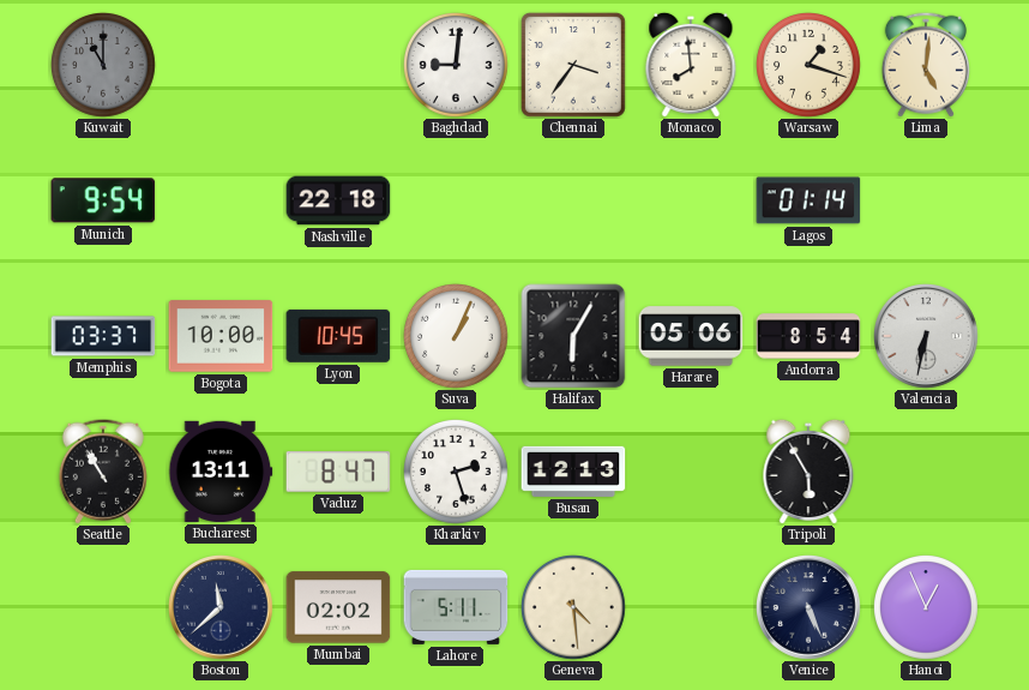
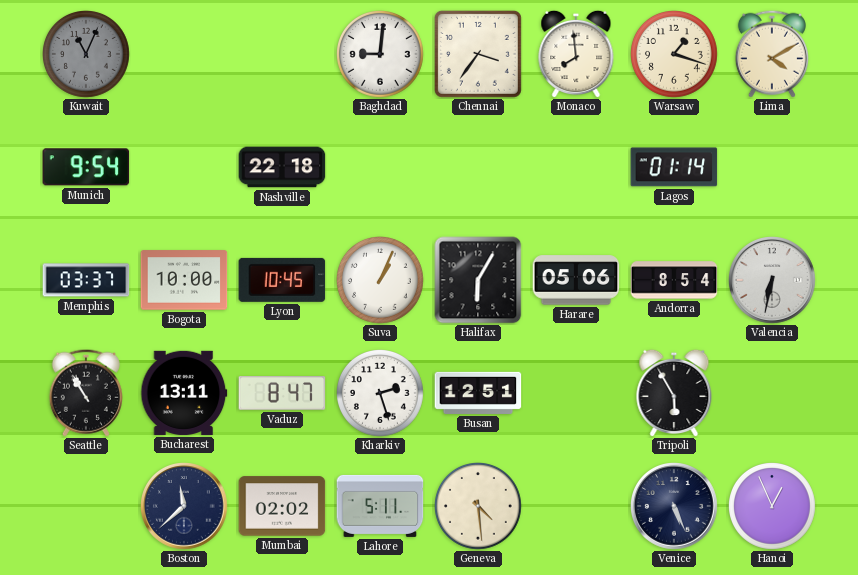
Kuwait: 11:00 -> 11:04 (87, 55)
Lima: 5:01 -> 4:10 (772, 54)
Busan: 12:13 -> 12:51 (478, 393)
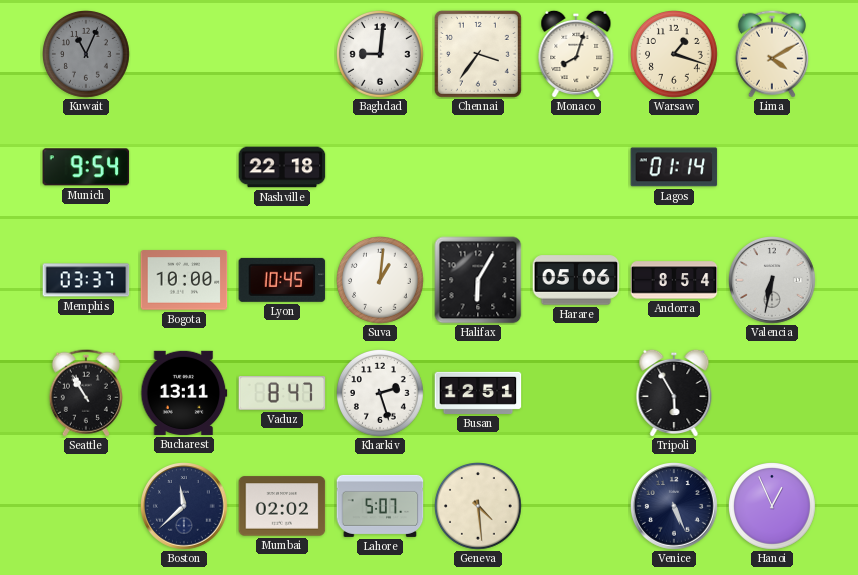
Monaco: 7:59 -> 8:03 (576, 54)
Suva: 1:04 -> 1:01 (381, 281)
Lahore: 5:11 -> 5:07 (380, 506)
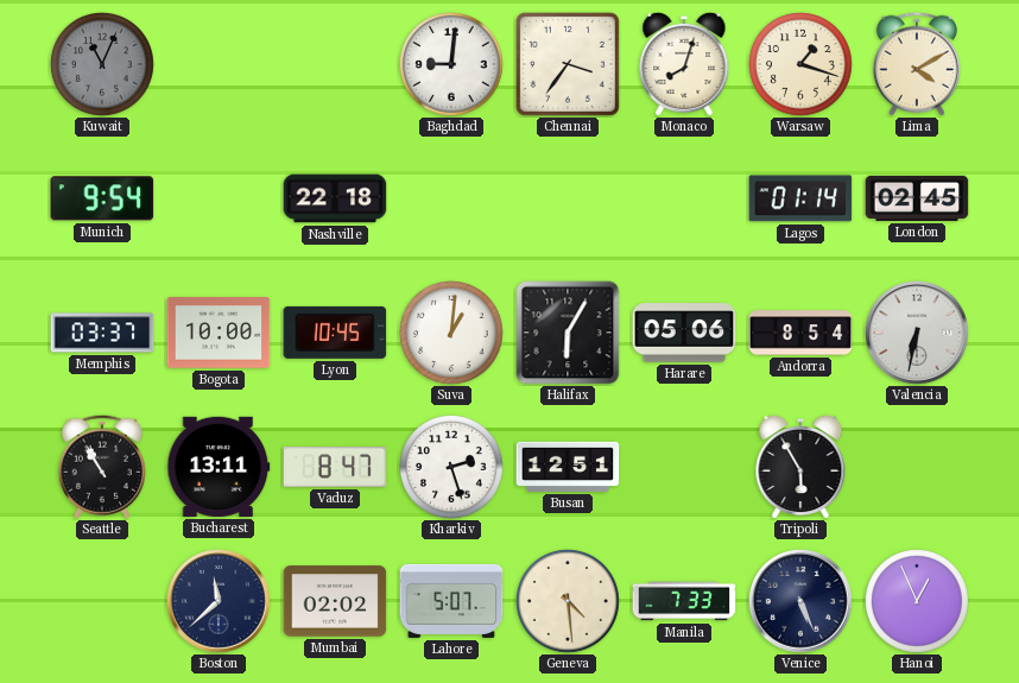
London: none -> 02:45 (917, 198)
Manila: none -> 7:33 (684, 601)
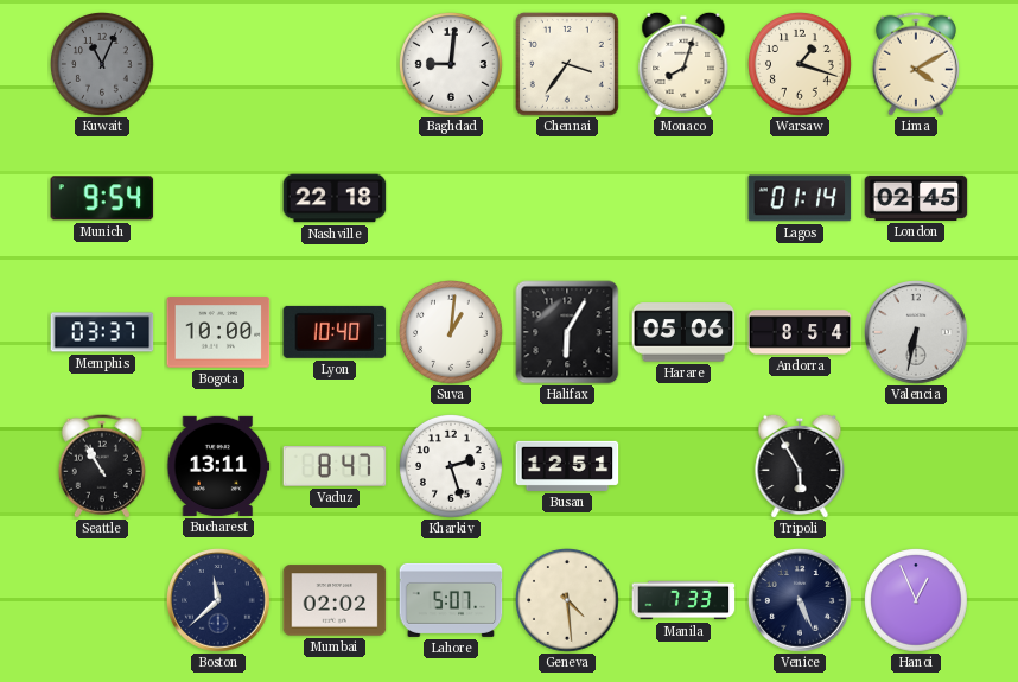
Lyon: 10:45 -> 10:40 (335, 332)
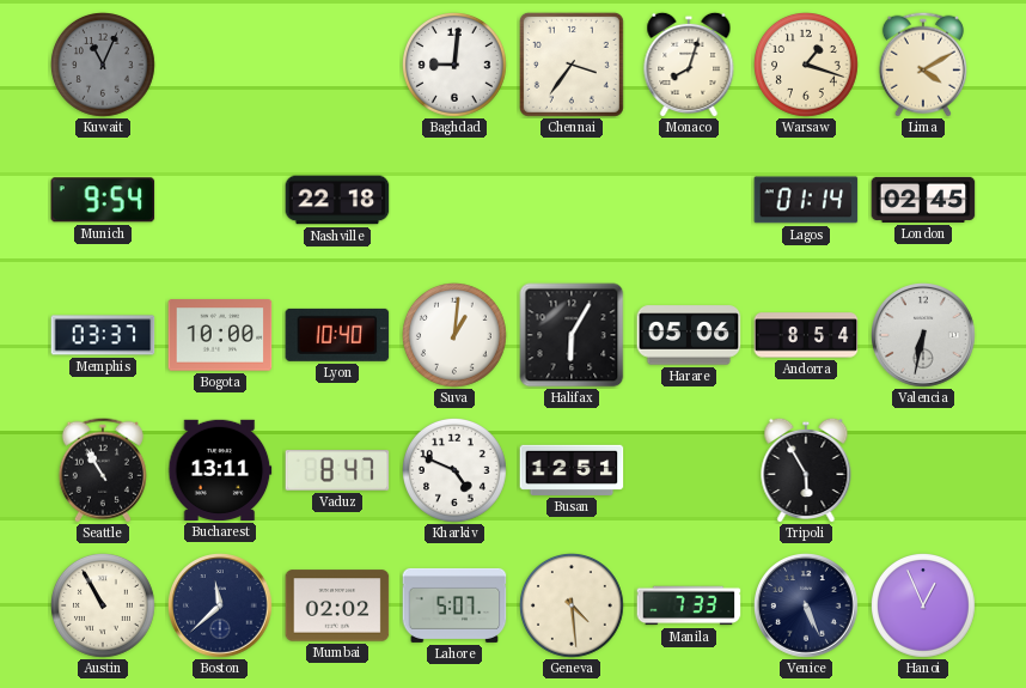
Kharkiv: 2:27 -> 4:49 (456, 471)
Austin: none -> 10:55 (104, 607)
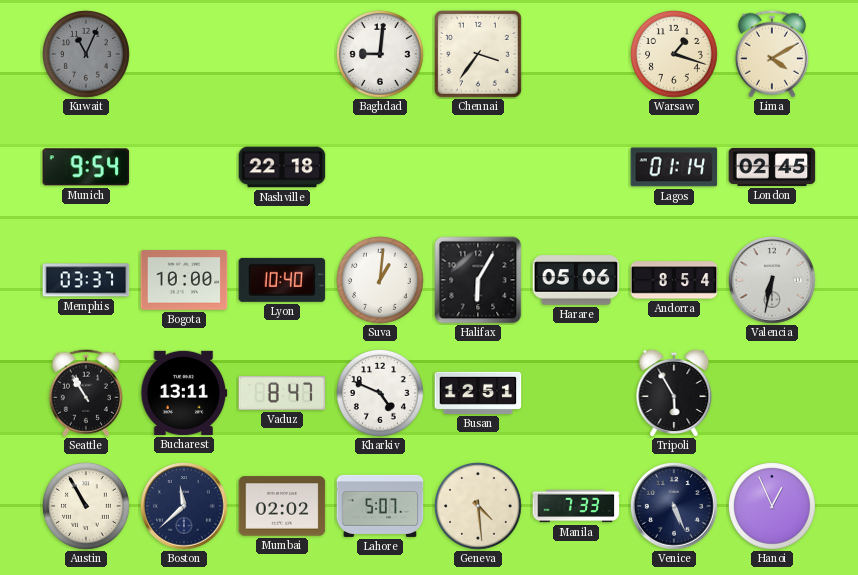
Monaco: 8:03 -> none (689, 65)
